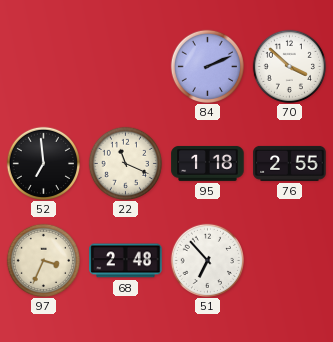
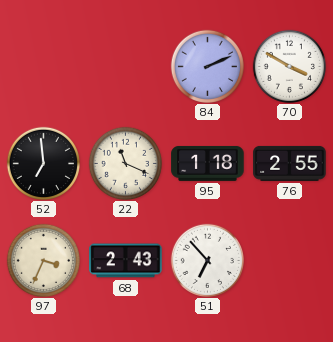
70: 3:52 -> 3:50 (289, 66)
68: 2:48 -> 2:43 (126, 261)
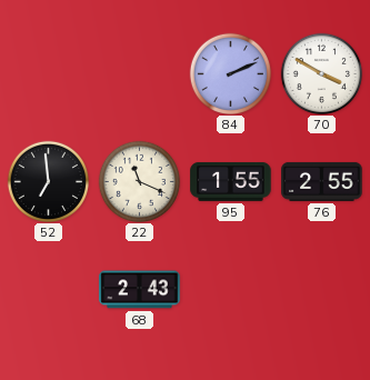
95: 1:18 -> 1:55 (231, 181)
97: 3:34 -> none (43, 260)
51: 6:53 -> none (207, 260)
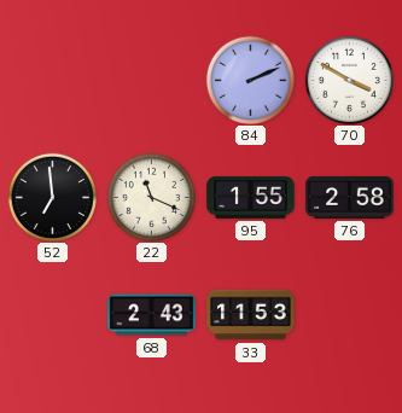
76: 2:55 -> 2:58 (350, 197)
33: none -> 11:53 (251, 315)
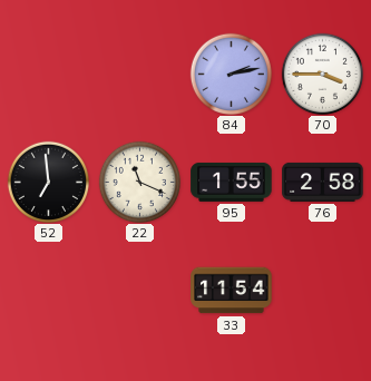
84: 2:11 -> 2:13 (231, 74)
70: 3:50 -> 3:45 (322, 74)
68: 2:43 -> none (152, 315)
33: 11:53 -> 11:54 (232, 291)
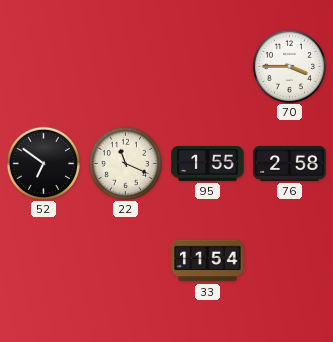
84: 2:13 -> none (231, 74)
52: 6:59 -> 6:51 (43, 163)
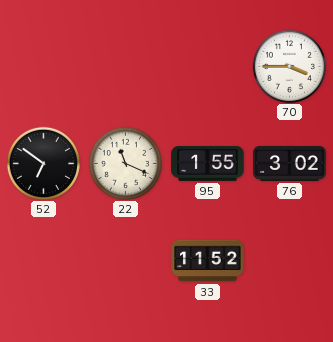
76: 2:58 -> 3:02 (290, 163)
33: 11:54 -> 11:52 (208, 261)
